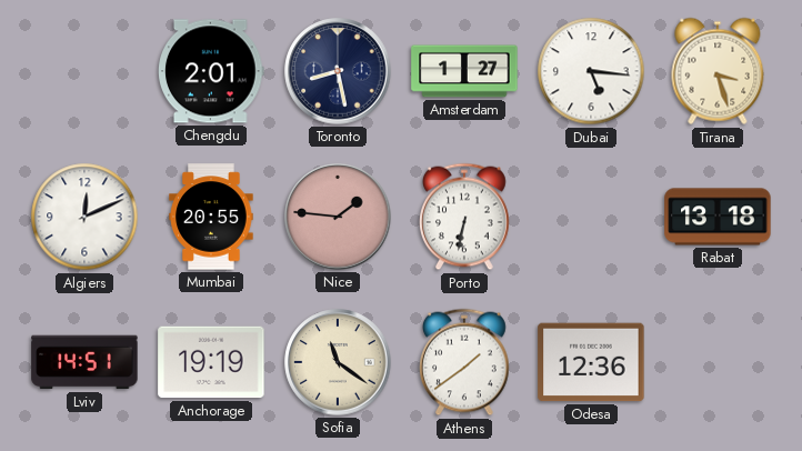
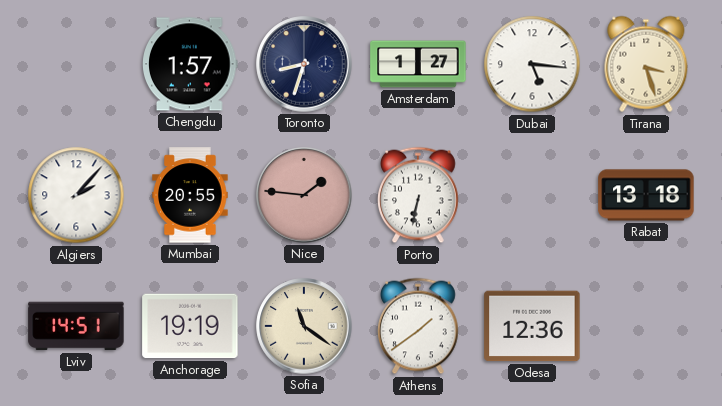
Chengdu: 2:01 -> 1:57 (191, 64)
Toronto: 8:28 -> 8:33 (304, 64)
Algiers: 12:11 -> 2:07 (76, 195)
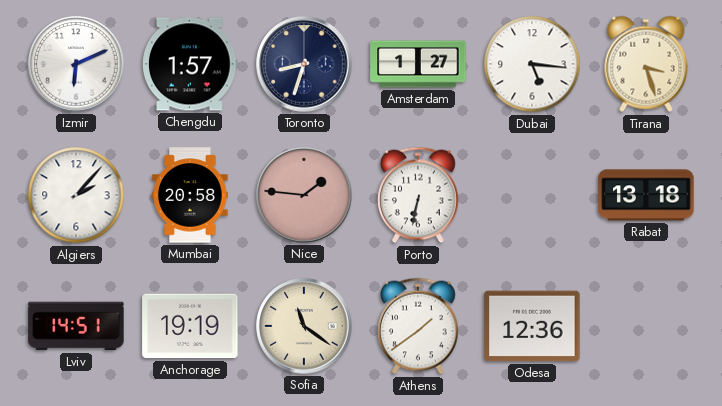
Izmir: none -> 6:11 (76, 64)
Mumbai: 20:55 -> 20:58 (190, 195)
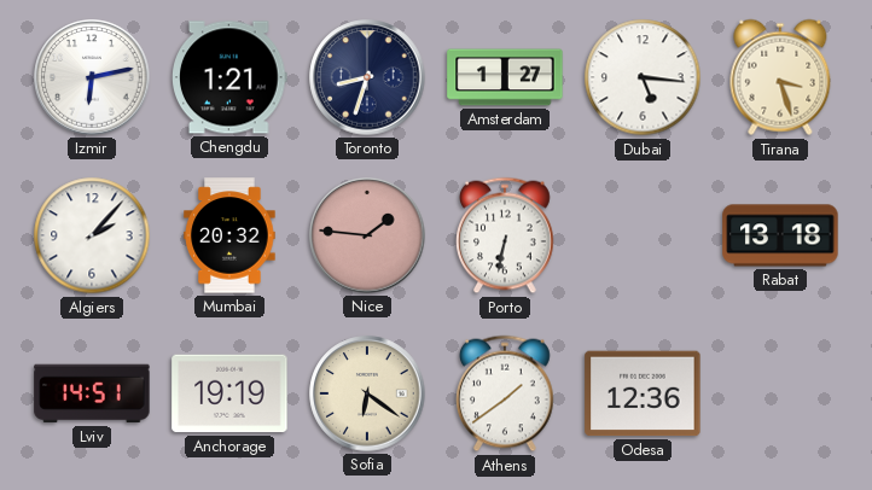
Izmir: 6:11 -> 6:13 (92, 77)
Chengdu: 1:57 -> 1:21 (231, 77)
Mumbai: 20:58 -> 20:32 (229, 235)
Sofia: 11:21 -> 6:21 (367, 393)
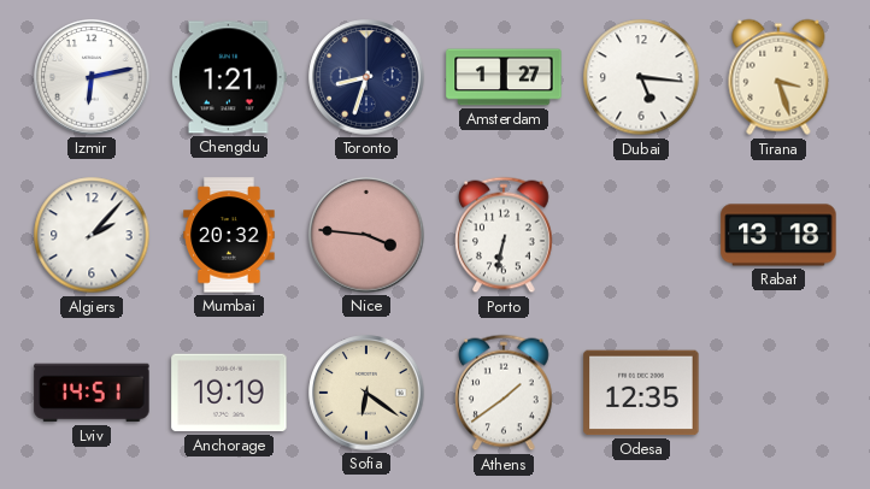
Nice: 1:46 -> 3:46 (366, 235)
Odesa: 12:36 -> 12:35 (641, 393)
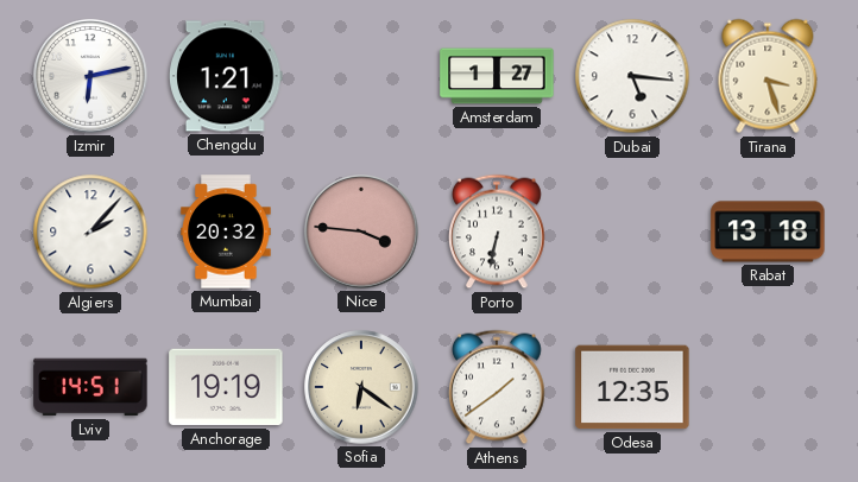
Toronto: 8:33 -> none (366, 77)
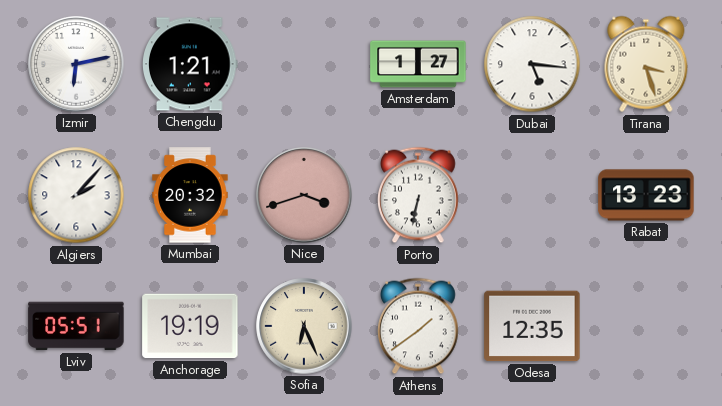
Nice: 3:46 -> 3:42 (304, 195)
Rabat: 13:18 -> 13:23 (646, 195)
Lviv: 14:51 -> 05:51 (76, 326)
Sofia: 6:21 -> 6:26 (304, 326)
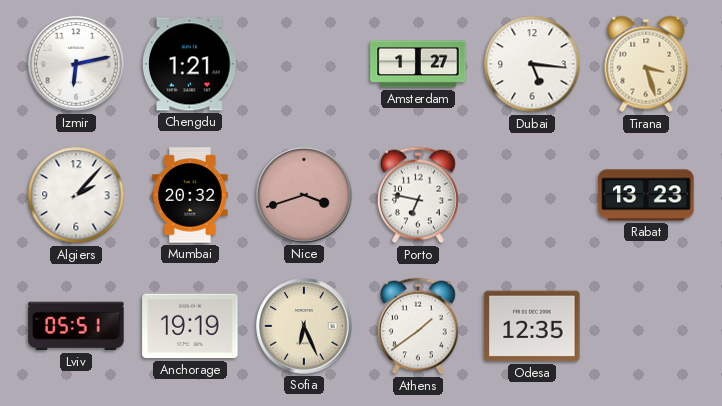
Porto: 6:32 -> 6:47 (419, 195)
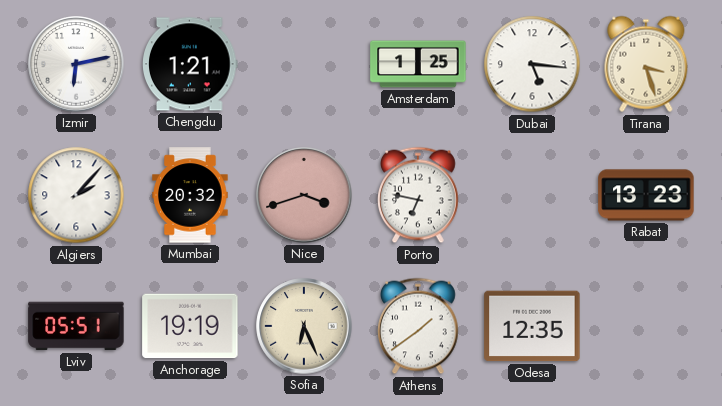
Amsterdam: 1:27 -> 1:25 (418, 64)
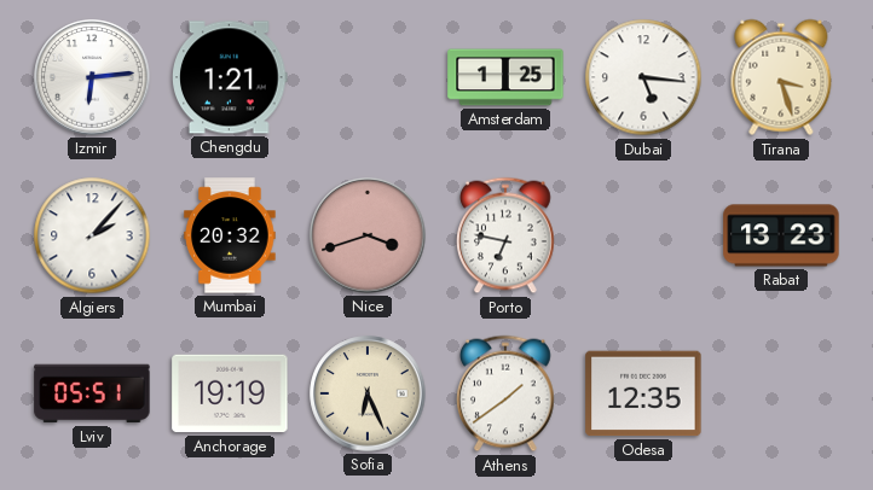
Izmir: 6:13 -> 6:14 (92, 77)
